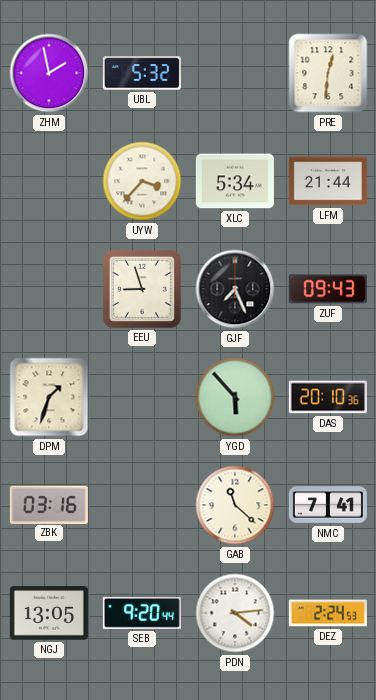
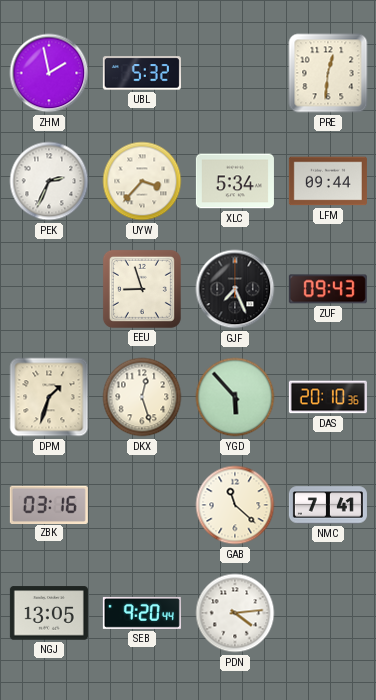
PEK: none -> 2:34 (49, 181)
LFM: 21:44 -> 09:44 (328, 181)
DKX: none -> 12:27 (142, 397)
DEZ: 2:24 -> none (328, 613)
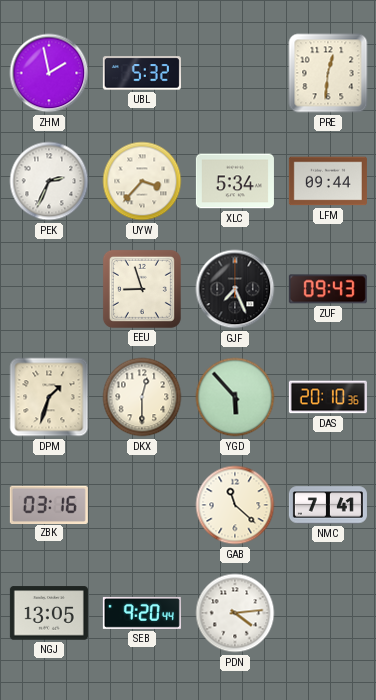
DKX: 12:27 -> 12:30 (142, 397)
